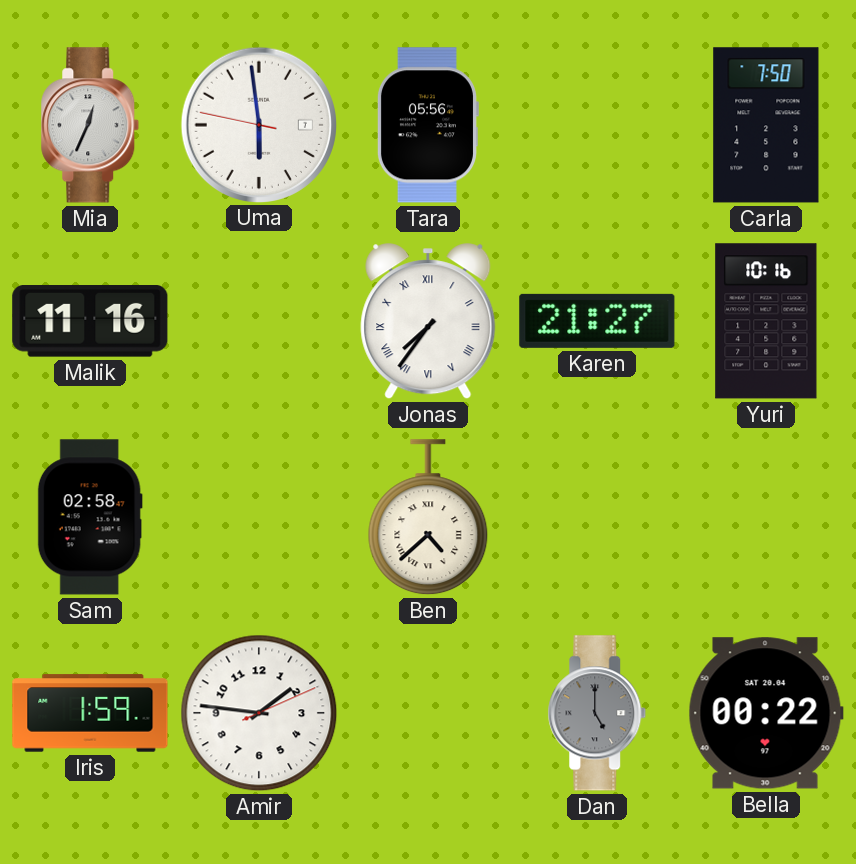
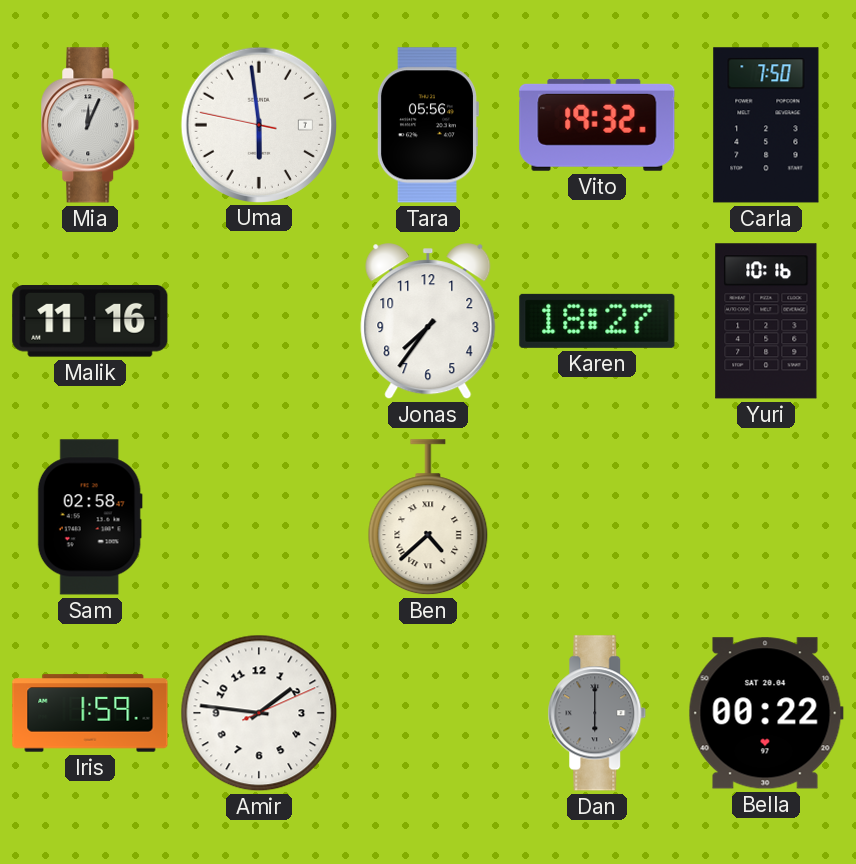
Mia: 12:34 -> 12:04 (90, 125)
Vito: none -> 19:32 (597, 125)
Jonas numerals: Roman -> Arabic (428, 322)
Karen: 21:27 -> 18:27 (597, 321)
Dan: 5:00 -> 6:00 (597, 713)
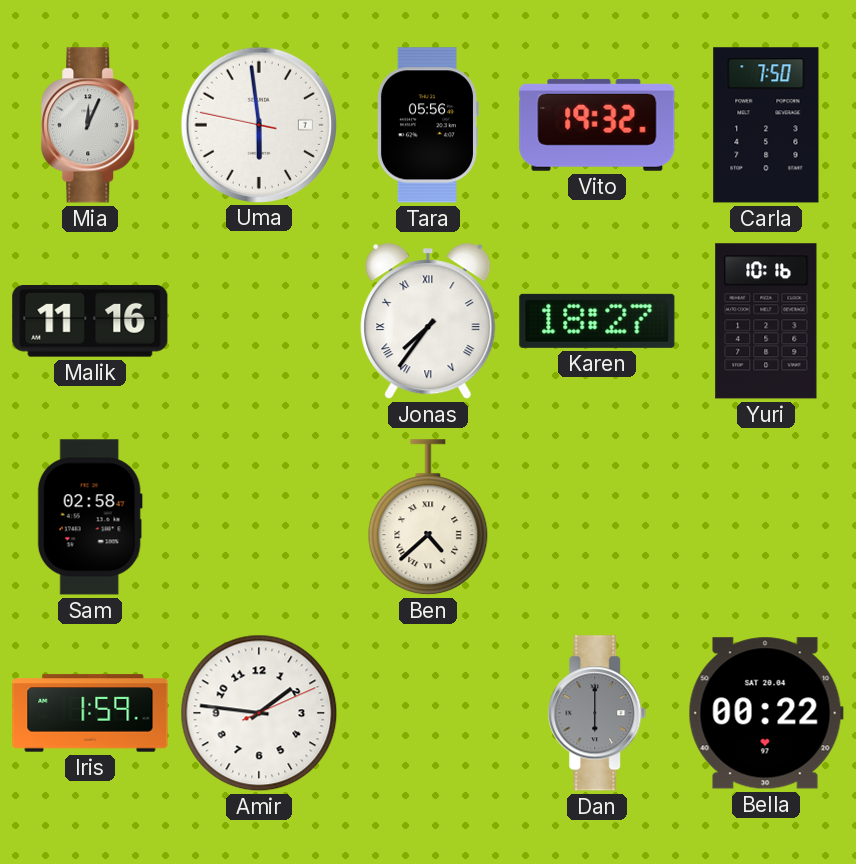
Jonas numerals: Arabic -> Roman (428, 322)
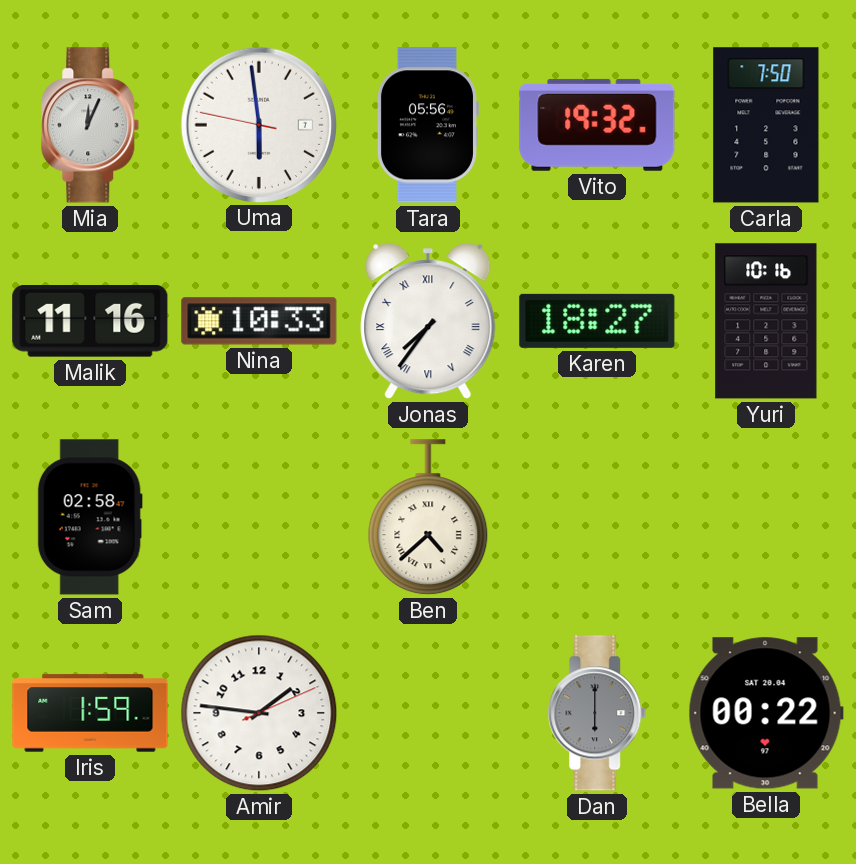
Nina: none -> 10:33 (259, 321)
